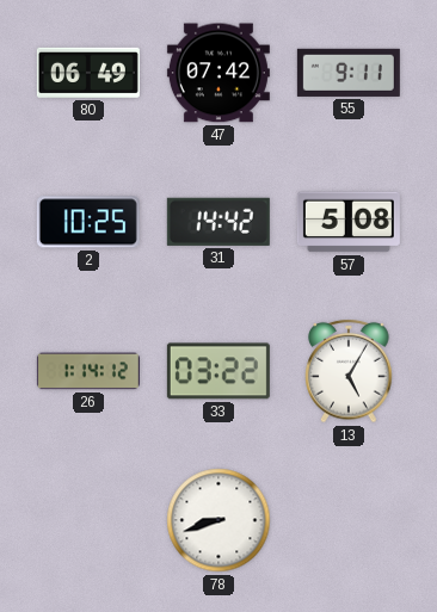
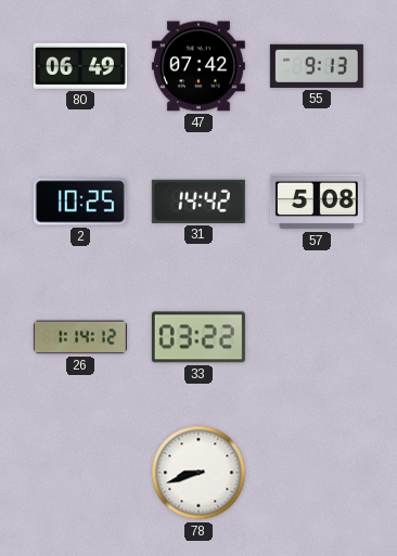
55: 9:11 -> 9:13 (317, 66)
13: 5:05 -> none (349, 371)
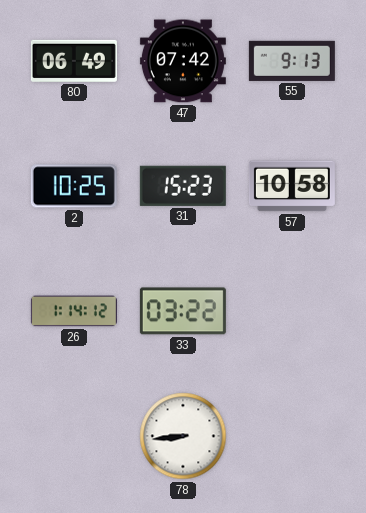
31: 14:42 -> 15:23 (183, 186)
57: 5:08 -> 10:58 (292, 186)
78: 8:42 -> 8:44 (183, 436)
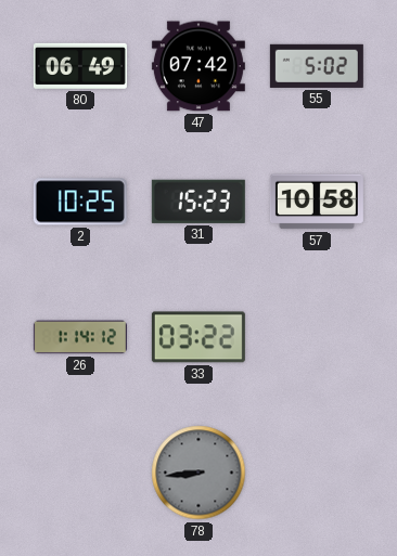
55: 9:13 -> 5:02 (317, 66)
78 dial: white -> grey (198, 473)
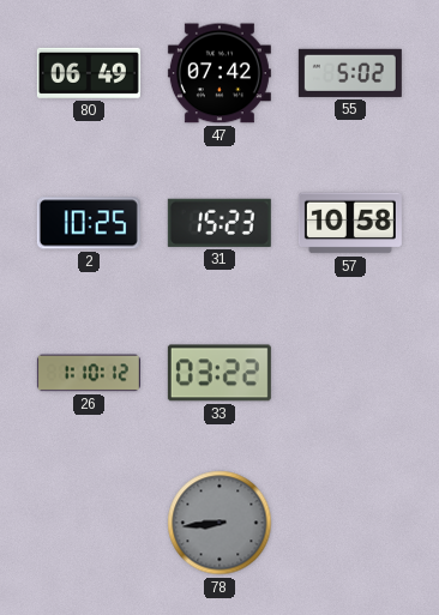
26: 1:14 -> 1:10 (89, 373)
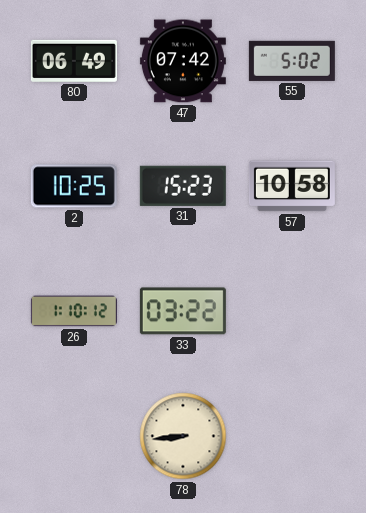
78 dial: grey -> cream (183, 436)
